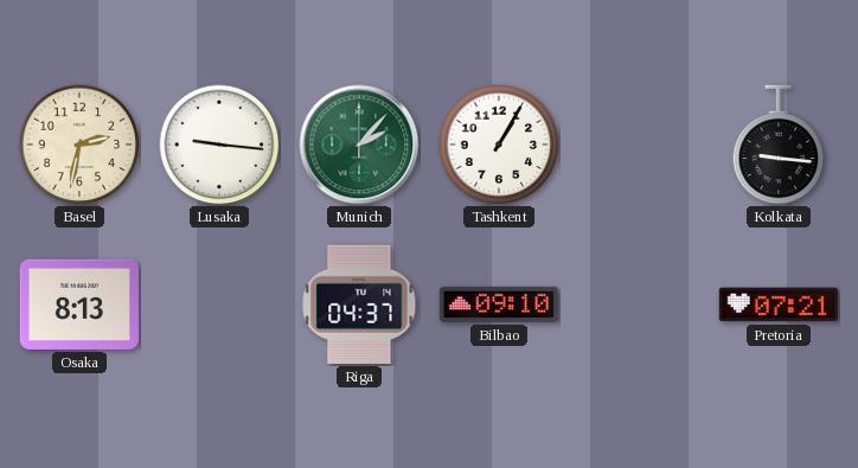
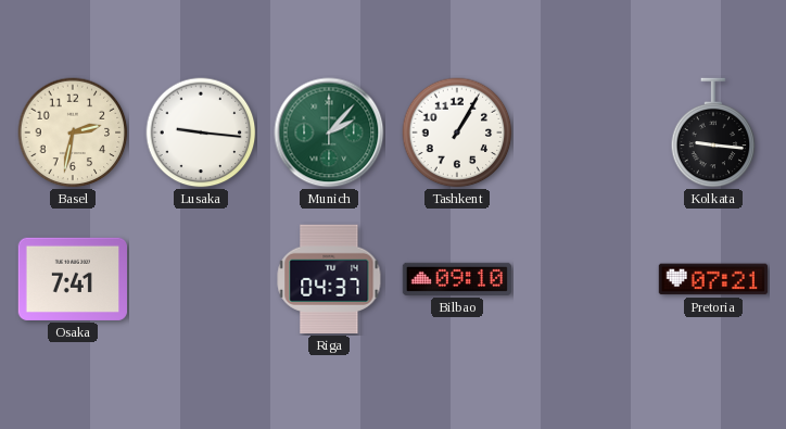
Osaka: 8:13 -> 7:41 (72, 279)
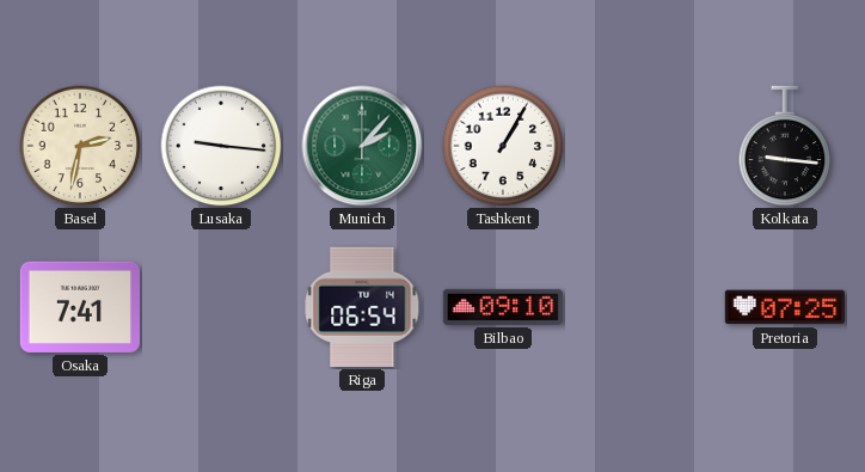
Riga: 04:37 -> 06:54 (362, 307)
Pretoria: 07:21 -> 07:25 (784, 307)
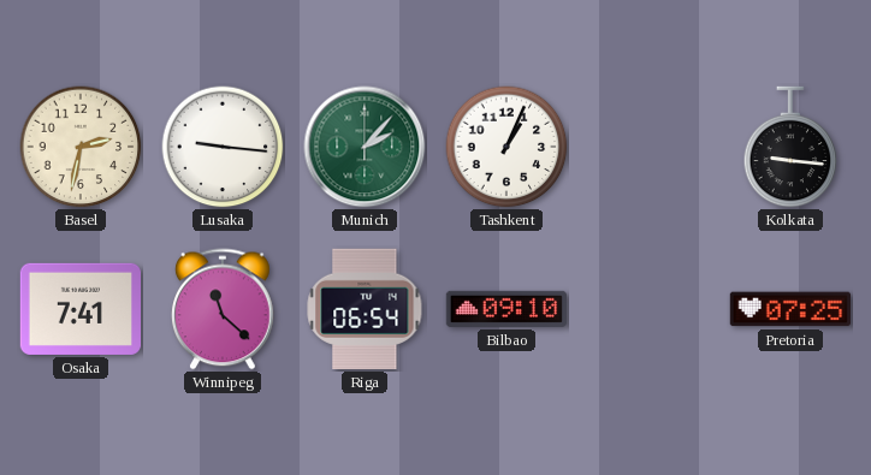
Tashkent: 1:05 -> 1:04 (506, 147)
Winnipeg: none -> 11:22 (224, 309)
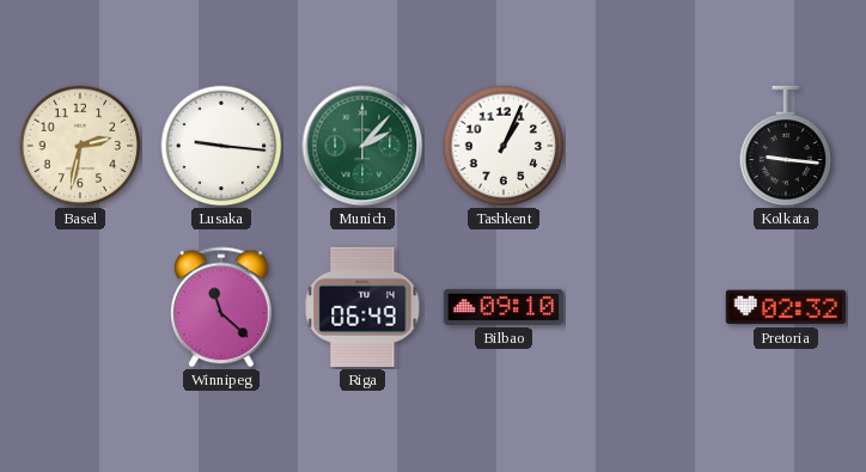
Osaka: 7:41 -> none (79, 309)
Riga: 06:54 -> 06:49 (362, 307)
Pretoria: 07:25 -> 02:32 (785, 307)
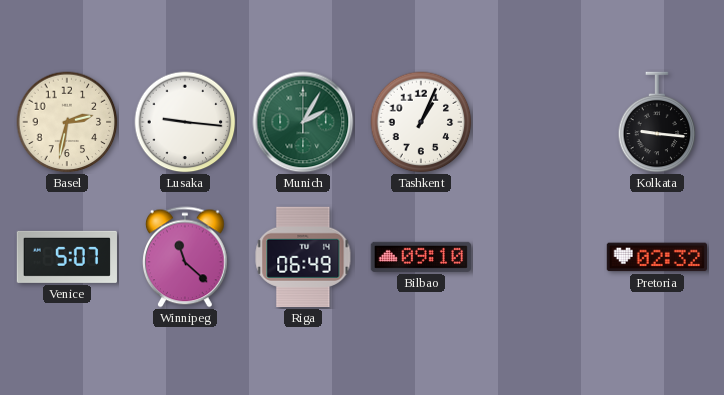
Munich: 2:07 -> 2:05 (303, 122)
Venice: none -> 5:07 (67, 257)
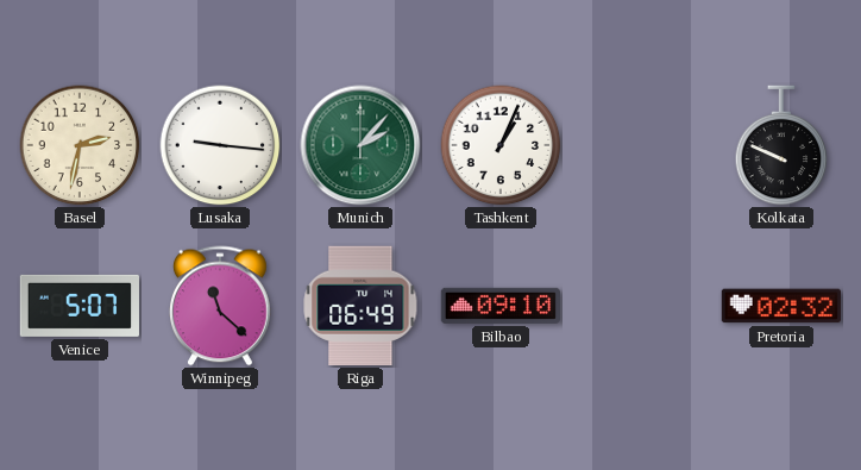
Munich: 2:05 -> 2:07 (360, 145)
Kolkata: 9:16 -> 9:49 (781, 145)
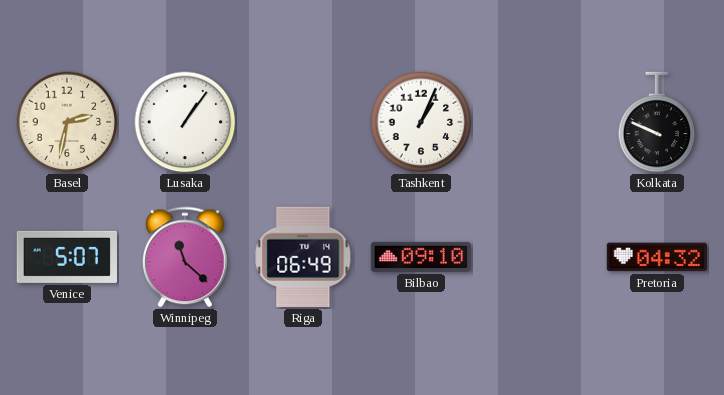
Lusaka: 9:16 -> 1:06 (185, 122)
Munich: 2:07 -> none (360, 145)
Pretoria: 02:32 -> 04:32 (656, 257)
